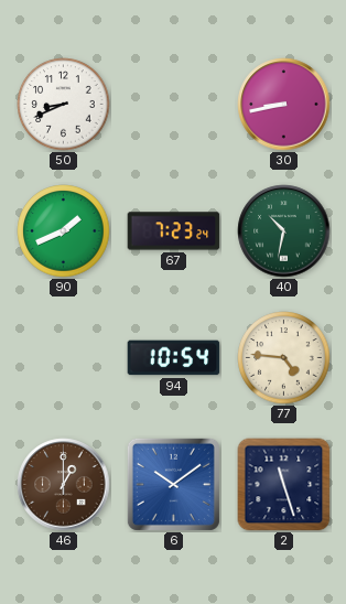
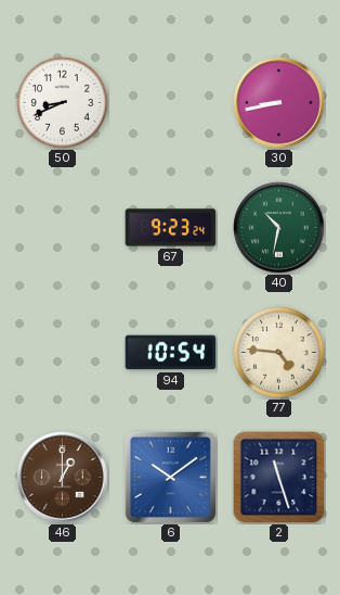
90: 1:41 -> none (64, 231)
67: 7:23 -> 9:23 (171, 228)
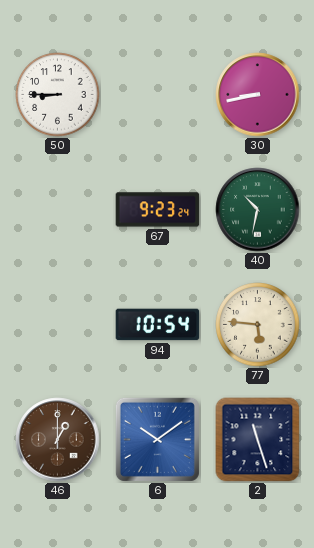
50: 8:41 -> 8:45 (58, 95)
77: 4:46 -> 5:46 (258, 325)
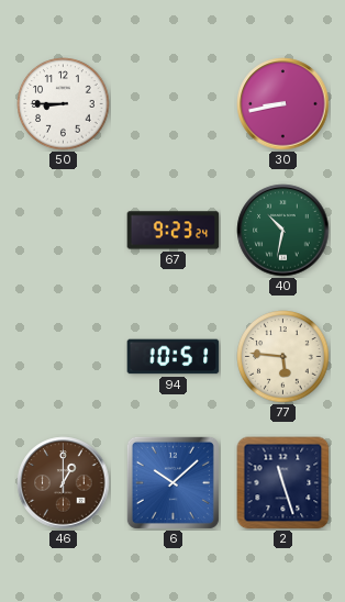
94: 10:54 -> 10:51 (174, 357)
6: 10:09 -> 10:08 (172, 482)
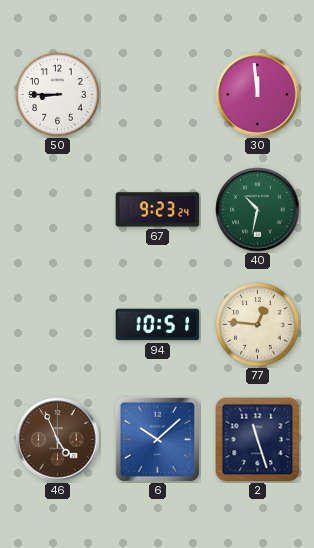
30: 8:43 -> 11:59 (258, 95)
77: 5:46 -> 12:46 (258, 325)
46: 1:00 -> 4:56 (58, 440)
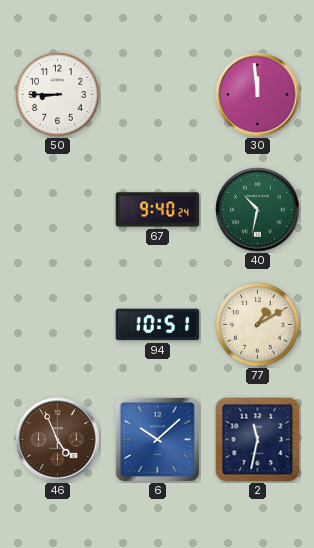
67: 9:23 -> 9:40 (158, 210)
77: 12:46 -> 1:10 (258, 325)
2: 11:27 -> 11:32 (258, 440)
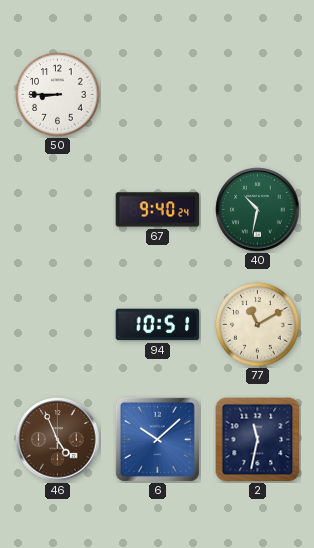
30: 11:59 -> none (258, 95)
77: 1:10 -> 11:10 (258, 325)
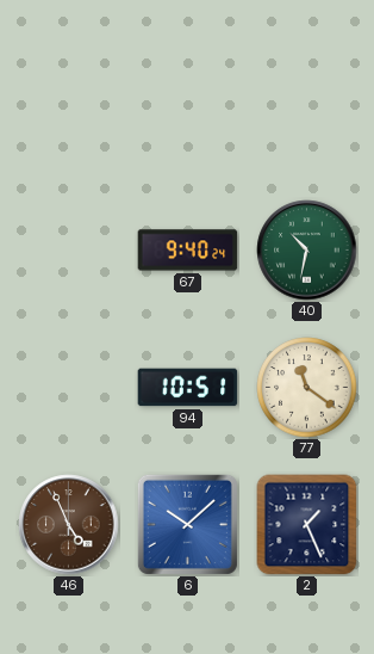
50: 8:45 -> none (58, 95)
77: 11:10 -> 11:21 (307, 388)
2: 11:32 -> 1:26 (307, 525)
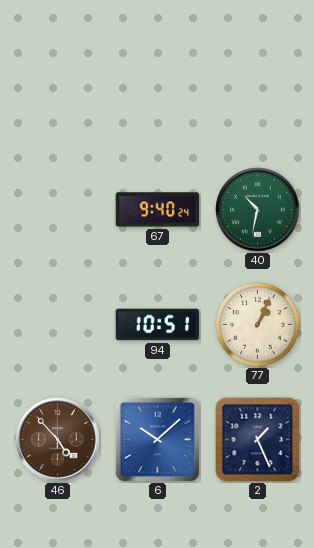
77: 11:21 -> 1:04 (258, 325)
46: 4:56 -> 4:53 (58, 440)
